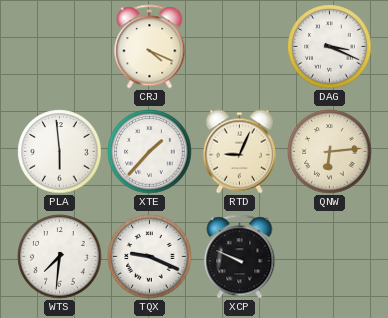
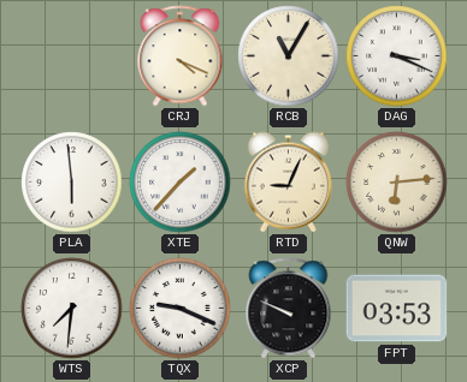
RCB: none -> 11:05 (289, 56)
FPT: none -> 03:53 (397, 309)
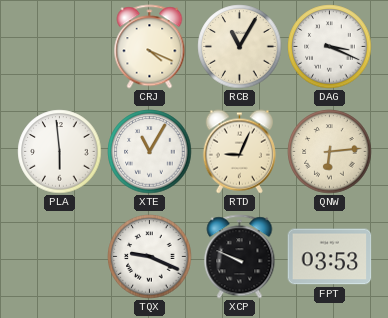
XTE: 1:37 -> 11:05 (150, 152)
WTS: 7:31 -> none (72, 309)
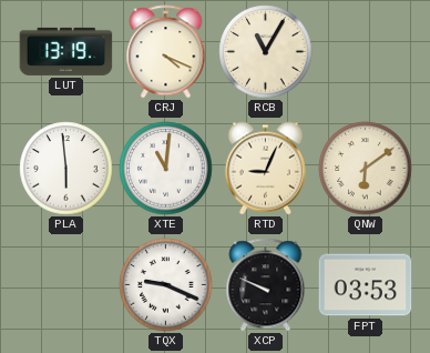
LUT: none -> 13:19 (66, 51)
DAG: 3:19 -> none (330, 47)
XTE: 11:05 -> 11:01 (166, 169)
QNW: 6:14 -> 6:09 (366, 169)
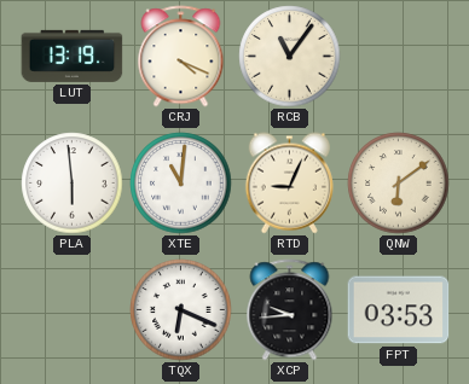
RCB: 11:05 -> 11:06 (290, 57)
TQX: 9:19 -> 6:19 (181, 310)
XCP: 9:49 -> 9:44 (290, 310)
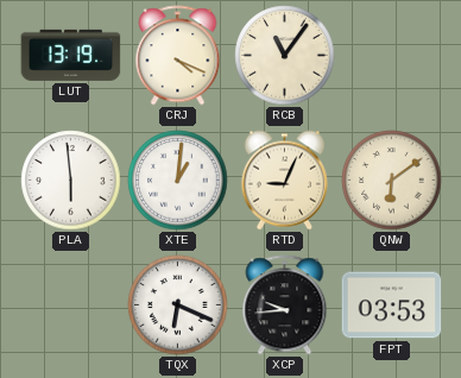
XTE: 11:01 -> 1:01 (178, 181)
